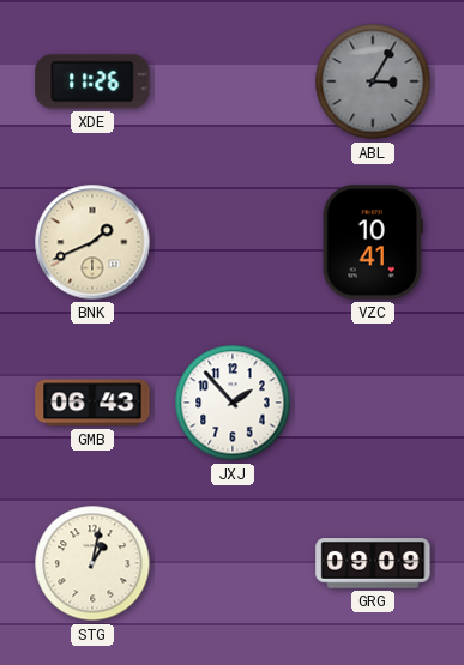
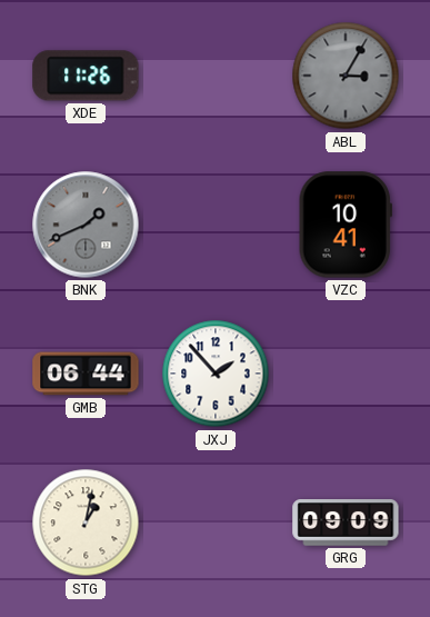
BNK dial: cream -> grey (86, 225)
GMB: 06:43 -> 06:44 (86, 374)
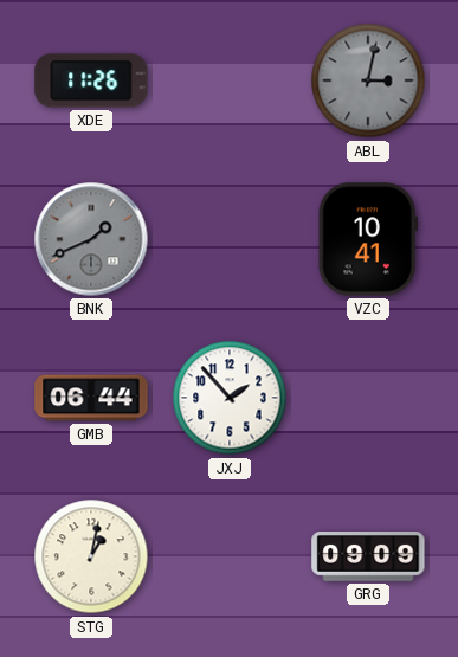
ABL: 3:05 -> 3:02 (368, 80)
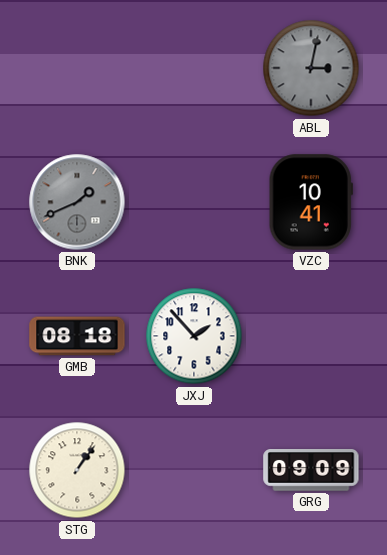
XDE: 11:26 -> none (91, 80)
GMB: 06:44 -> 08:18 (77, 336)
STG: 1:02 -> 1:06 (77, 470)
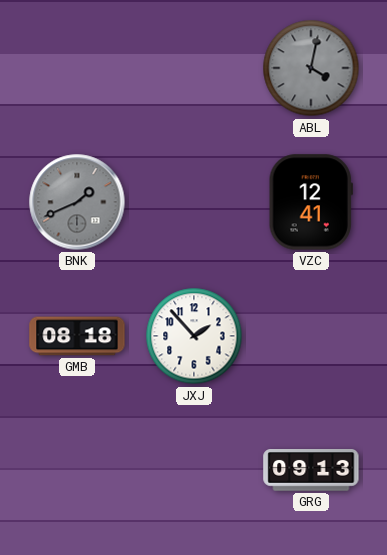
ABL: 3:02 -> 4:02 (311, 68)
VZC: 10:41 -> 12:41 (311, 202)
STG: 1:06 -> none (77, 470)
GRG: 09:09 -> 09:13 (311, 471)
